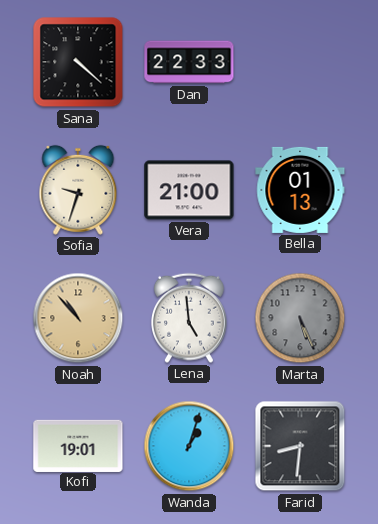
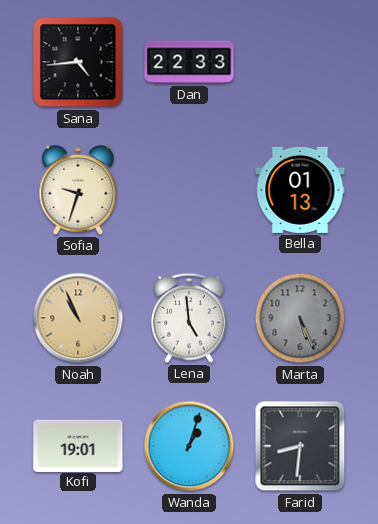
Sana: 4:22 -> 4:44 (78, 62)
Vera: 21:00 -> none (189, 190)
Noah: 10:53 -> 10:56 (78, 318)
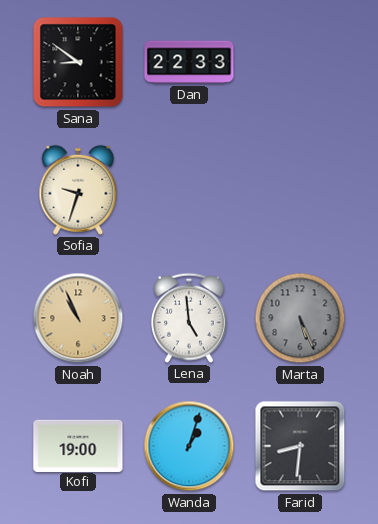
Sana: 4:44 -> 8:51 (78, 62)
Bella: 01:13 -> none (300, 190)
Kofi: 19:01 -> 19:00 (78, 445)
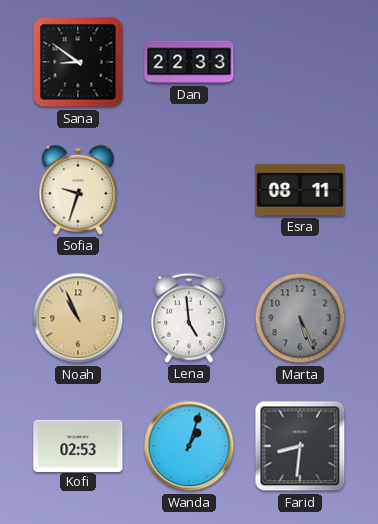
Esra: none -> 08:11 (300, 190)
Kofi: 19:00 -> 02:53 (78, 445)
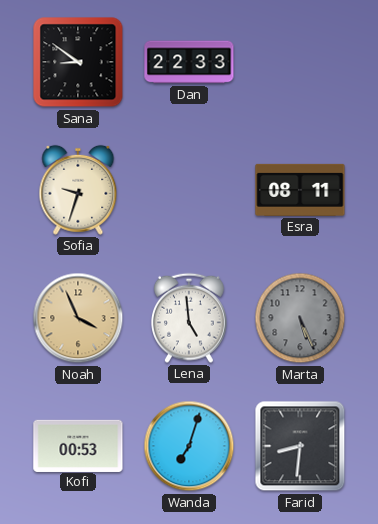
Noah: 10:56 -> 3:56 (78, 318)
Kofi: 02:53 -> 00:53 (78, 445)
Wanda: 1:03 -> 7:03 (189, 446)
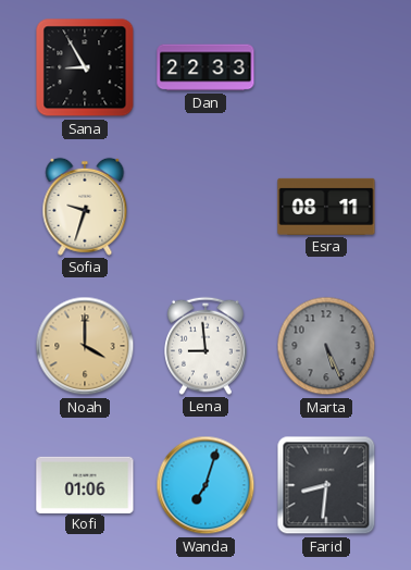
Sana: 8:51 -> 8:55 (85, 67)
Noah: 3:56 -> 4:00 (85, 346)
Lena: 4:59 -> 8:59 (207, 346)
Kofi: 00:53 -> 01:06 (85, 484)
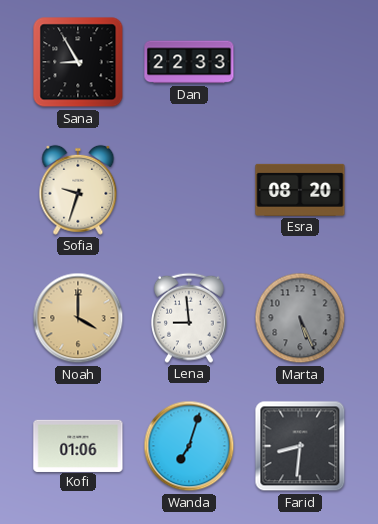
Esra: 08:11 -> 08:20 (300, 190)
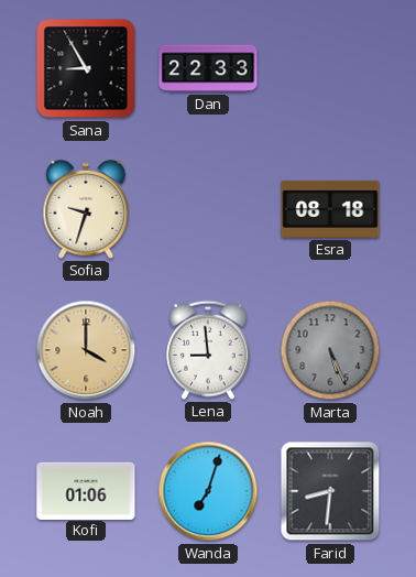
Esra: 08:20 -> 08:18 (330, 209)
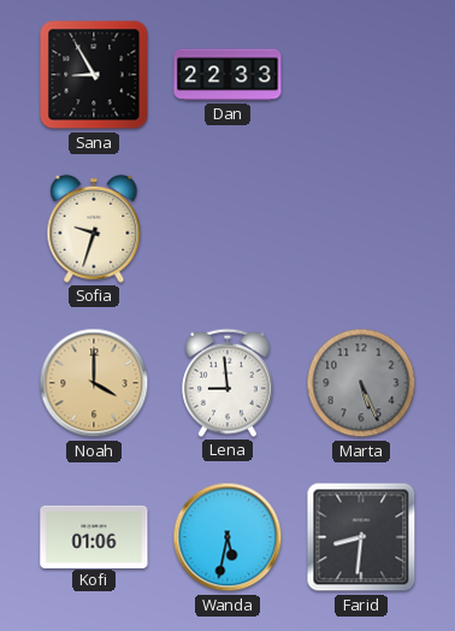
Esra: 08:18 -> none (330, 209)
Wanda: 7:03 -> 5:32 (227, 537)
